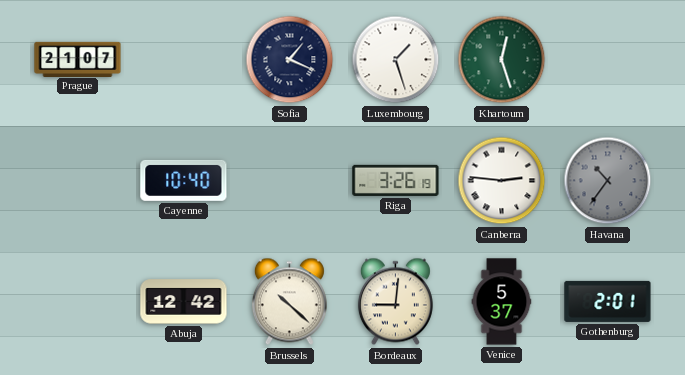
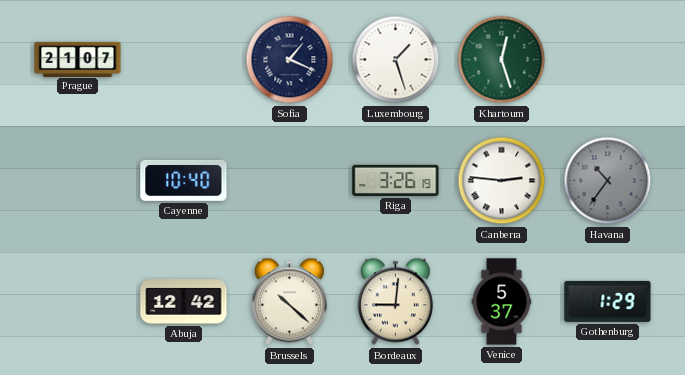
Gothenburg: 2:01 -> 1:29 (608, 301)
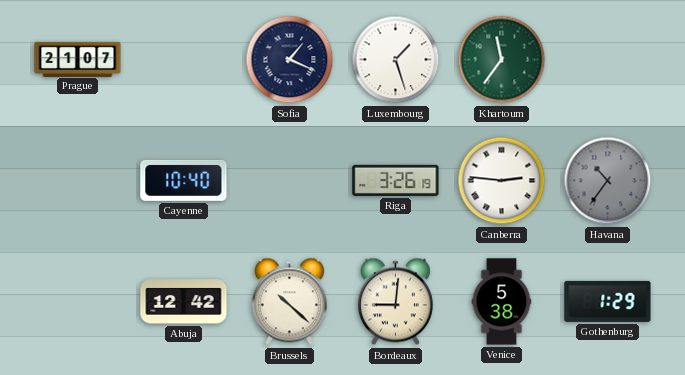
Khartoum: 12:27 -> 11:36 (502, 60)
Venice: 5:37 -> 5:38 (502, 302)
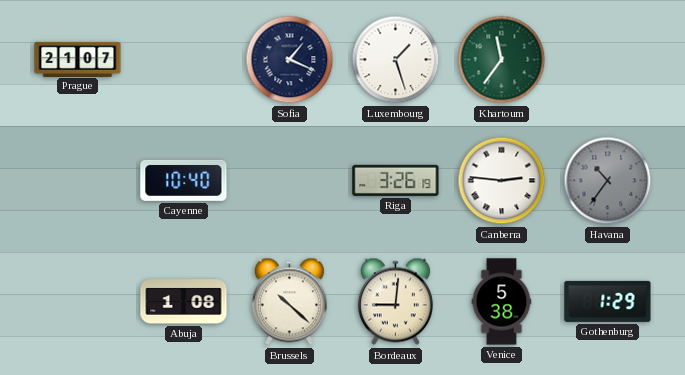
Abuja: 12:42 -> 1:08 (184, 302)
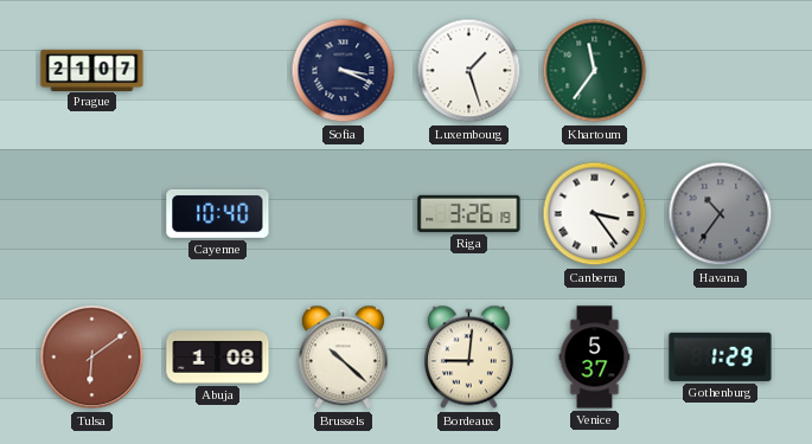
Sofia: 1:19 -> 3:19 (344, 71)
Canberra: 2:46 -> 3:24 (595, 214)
Tulsa: none -> 6:09 (92, 358)
Venice: 5:38 -> 5:37 (595, 358)
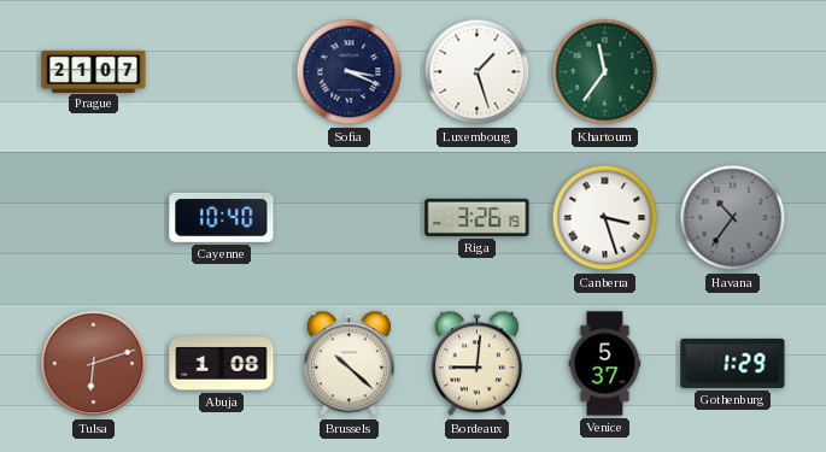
Canberra: 3:24 -> 3:27 (605, 218)
Tulsa: 6:09 -> 6:12 (94, 364)
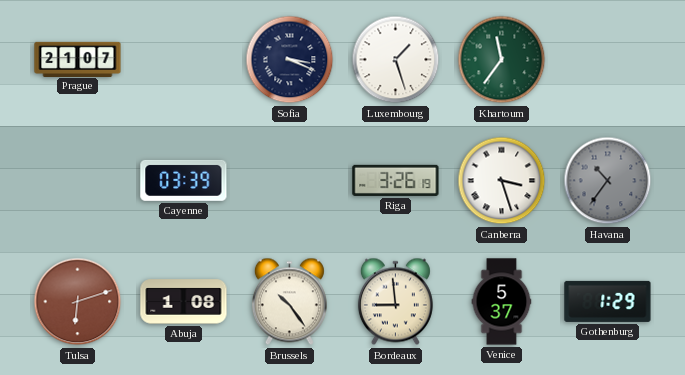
Cayenne: 10:40 -> 03:39 (184, 180)
Brussels: 10:22 -> 10:24 (289, 302)
Bordeaux: 9:01 -> 8:59 (395, 302)
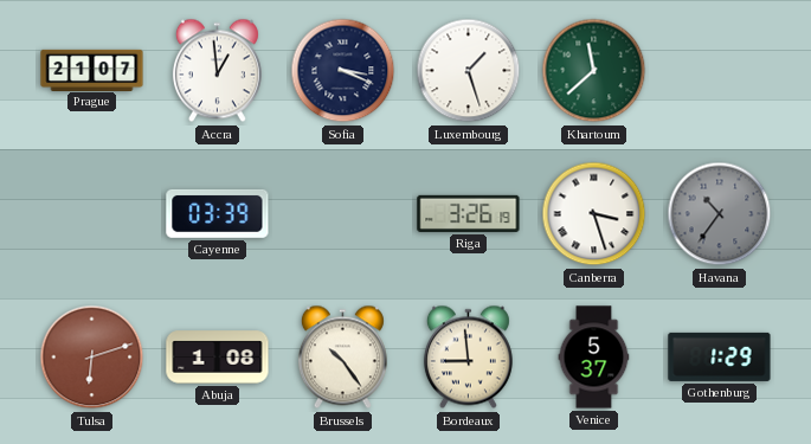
Accra: none -> 12:59 (217, 71)
Khartoum: 11:36 -> 11:38 (594, 71)
